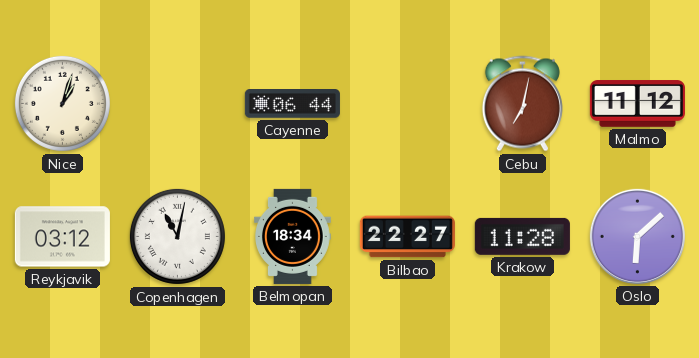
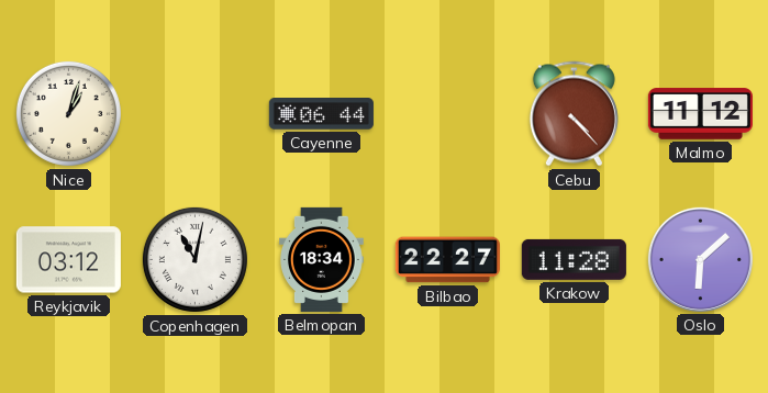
Cebu: 7:02 -> 4:23 (574, 114)
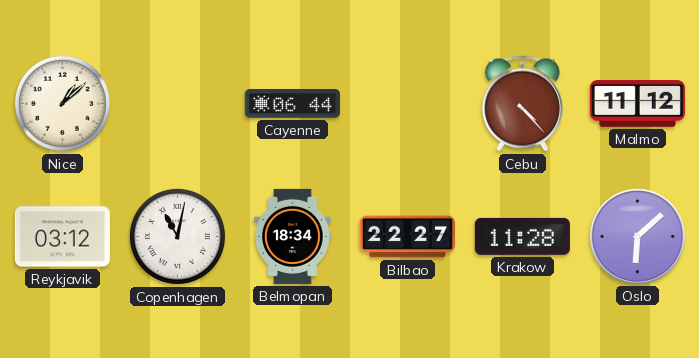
Nice: 1:03 -> 1:08 (62, 103)
